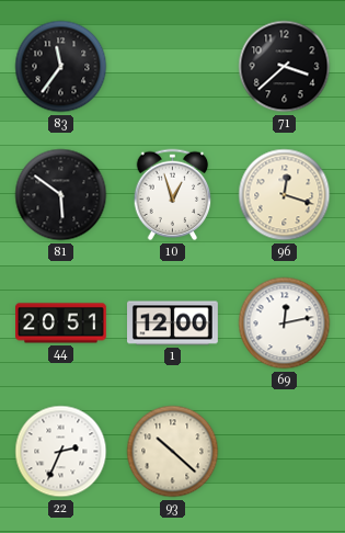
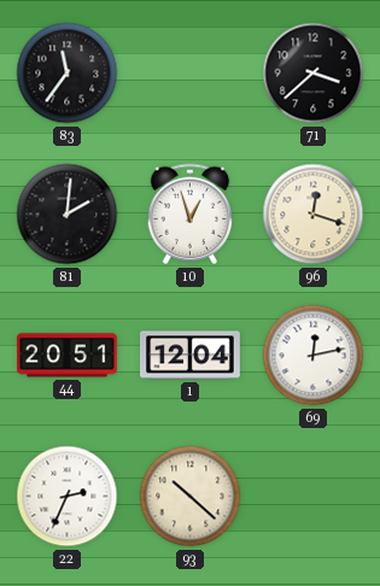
81: 5:51 -> 2:01 (68, 215)
1: 12:00 -> 12:04 (191, 356)
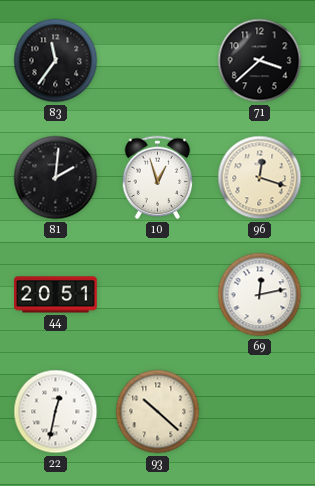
1: 12:04 -> none (191, 356)
22: 2:34 -> 12:32 (56, 412)
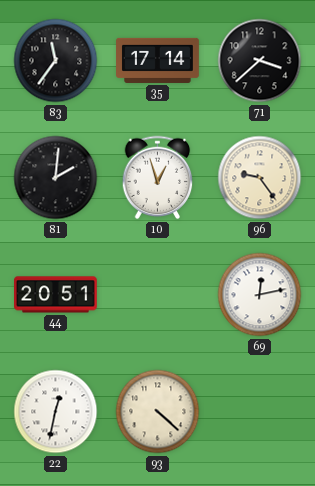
35: none -> 17:14 (158, 60)
96: 12:18 -> 9:24 (260, 178)
93: 10:22 -> 4:22 (158, 412)
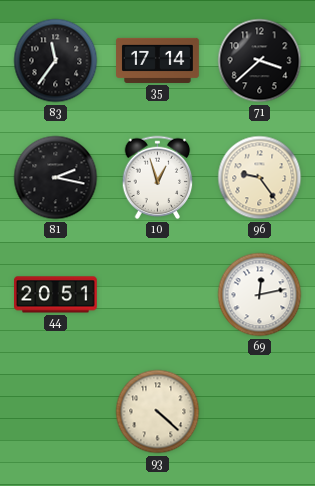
81: 2:01 -> 2:17 (56, 178)
22: 12:32 -> none (56, 412)
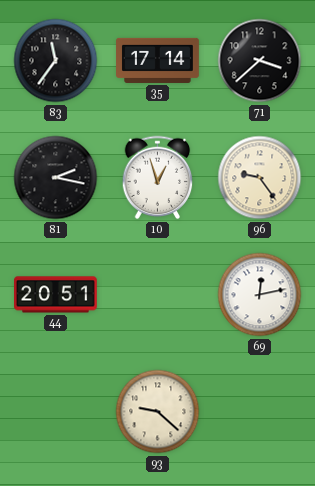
93: 4:22 -> 9:22 (158, 412)
